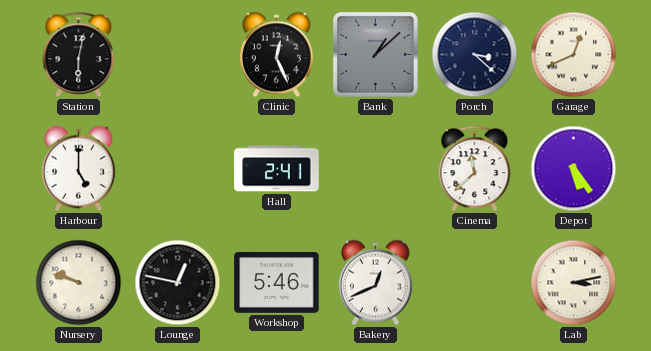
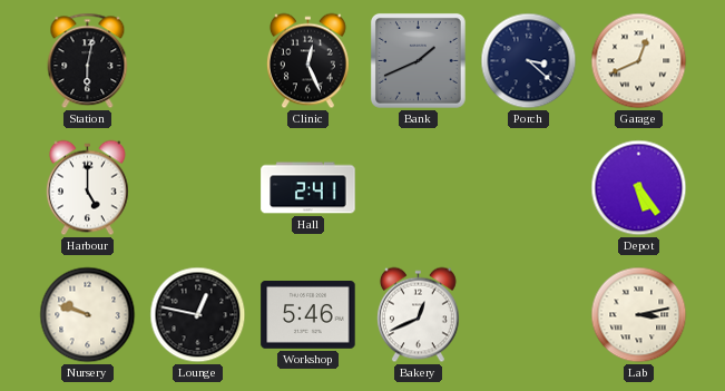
Bank: 1:08 -> 1:41 (418, 60)
Cinema: 11:38 -> none (475, 169)
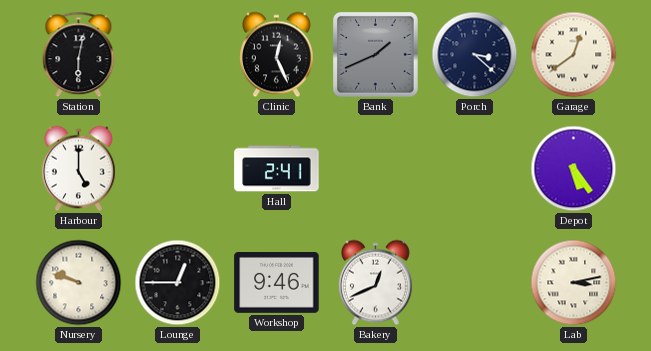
Garage: 12:41 -> 12:39 (574, 55)
Lounge: 12:47 -> 12:45 (178, 283)
Workshop: 5:46 -> 9:46 (277, 283)
